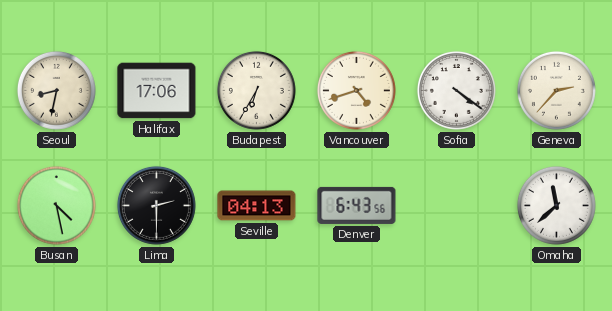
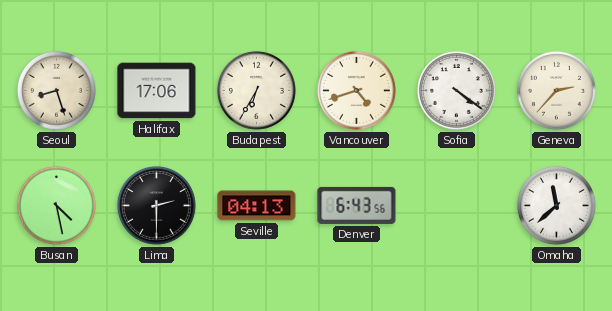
Seoul: 8:32 -> 8:27 (56, 90)
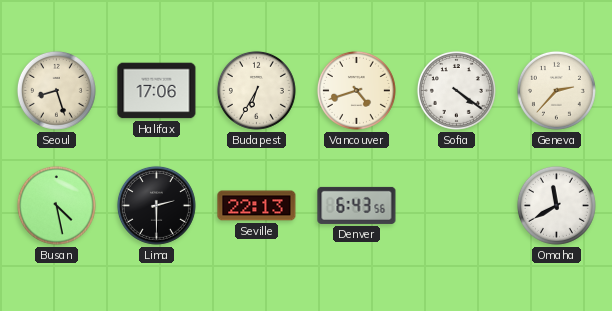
Seville: 04:13 -> 22:13 (257, 206)
Omaha: 11:38 -> 11:40 (556, 205)
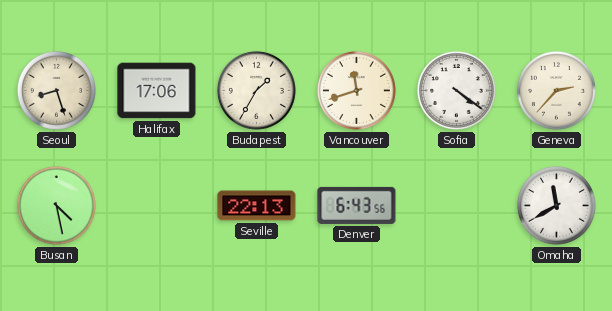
Budapest: 6:35 -> 1:35 (256, 90)
Vancouver: 4:42 -> 11:42 (356, 90)
Lima: 2:30 -> none (156, 205)
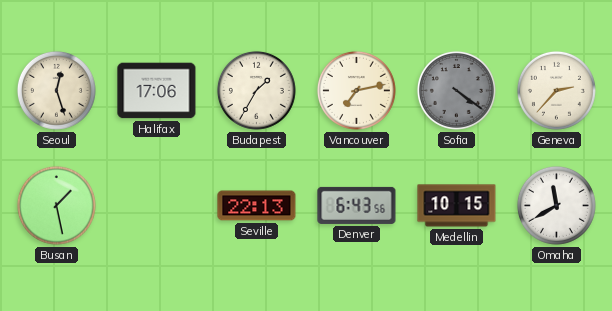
Seoul: 8:27 -> 12:27 (56, 90)
Vancouver: 11:42 -> 7:13 (356, 90)
Sofia dial: white -> grey (456, 90)
Busan: 4:28 -> 1:28 (56, 205)
Medellin: none -> 10:15 (457, 206)
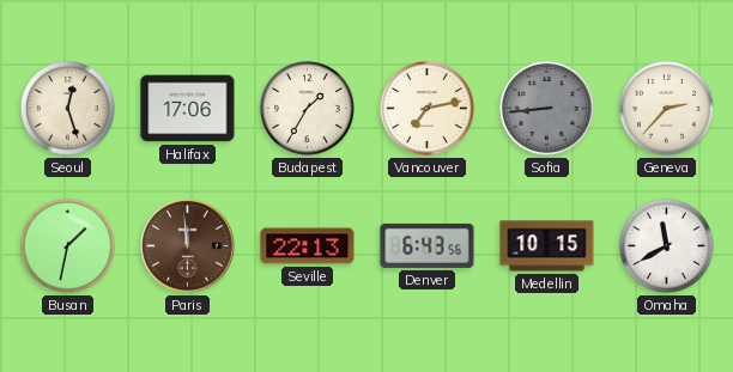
Sofia: 4:21 -> 8:44 (546, 108)
Busan: 1:28 -> 1:32 (67, 245)
Paris: none -> 11:59 (188, 246)
